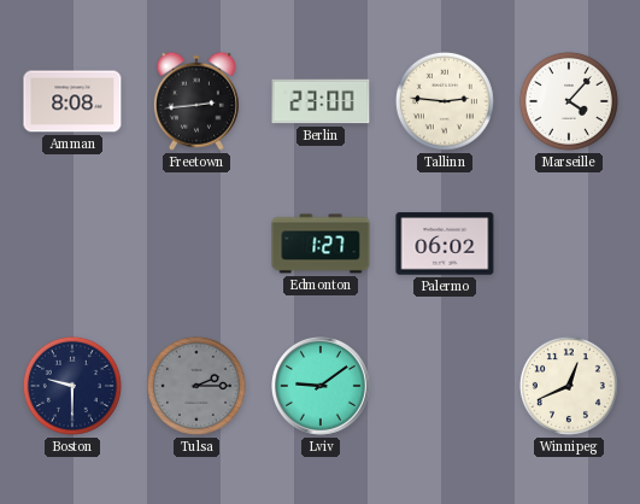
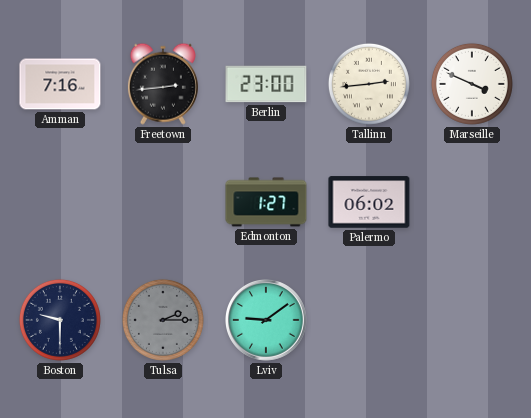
Amman: 8:08 -> 7:16 (60, 84)
Tallinn: 2:46 -> 2:44 (369, 84)
Marseille: 4:07 -> 3:49 (472, 84)
Winnipeg: 12:41 -> none (569, 386)
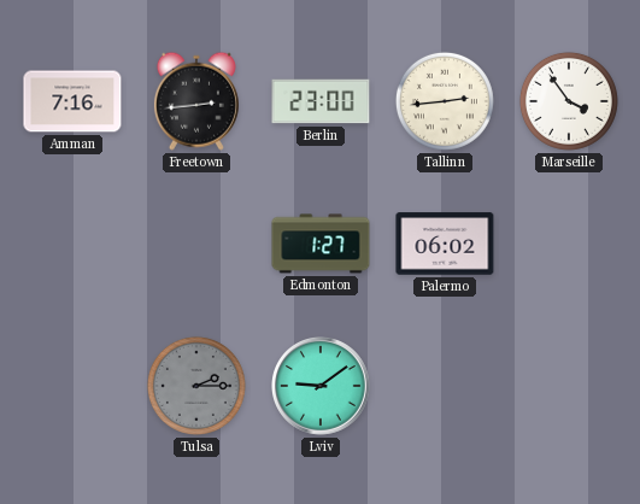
Marseille: 3:49 -> 3:54 (569, 101)
Boston: 9:30 -> none (60, 320)
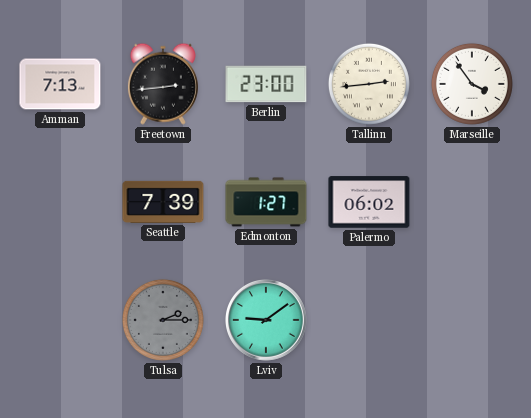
Amman: 7:16 -> 7:13 (60, 84)
Seattle: none -> 7:39 (163, 202)
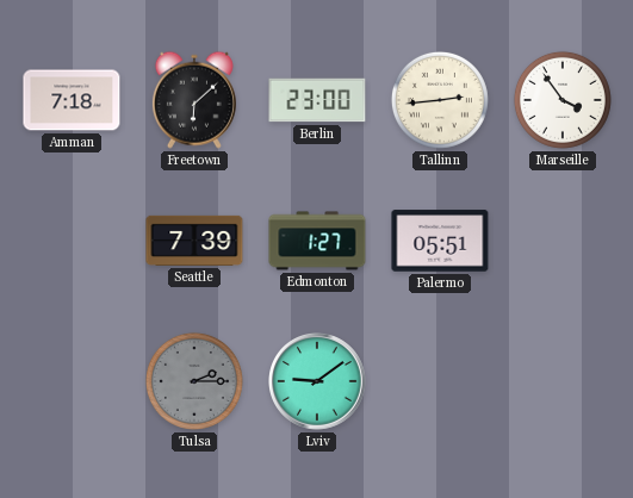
Amman: 7:13 -> 7:18 (72, 100)
Freetown: 2:44 -> 6:08 (194, 100)
Palermo: 06:02 -> 05:51 (440, 241)
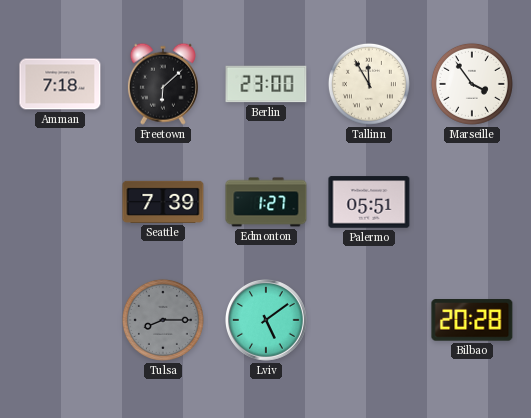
Tallinn: 2:44 -> 11:55 (369, 84)
Tulsa: 2:15 -> 8:15 (163, 320)
Lviv: 9:09 -> 5:09 (267, 321)
Bilbao: none -> 20:28 (472, 320)
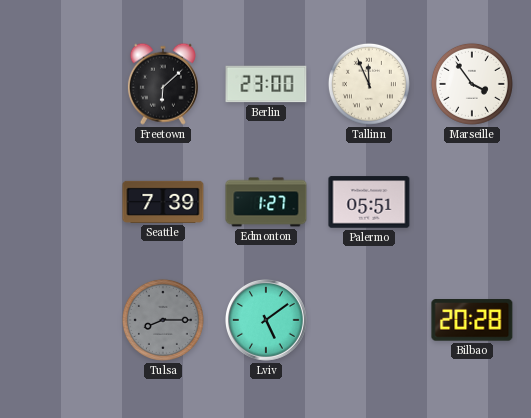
Amman: 7:18 -> none (60, 84)
Tallinn: 11:55 -> 11:56 (369, 84)
